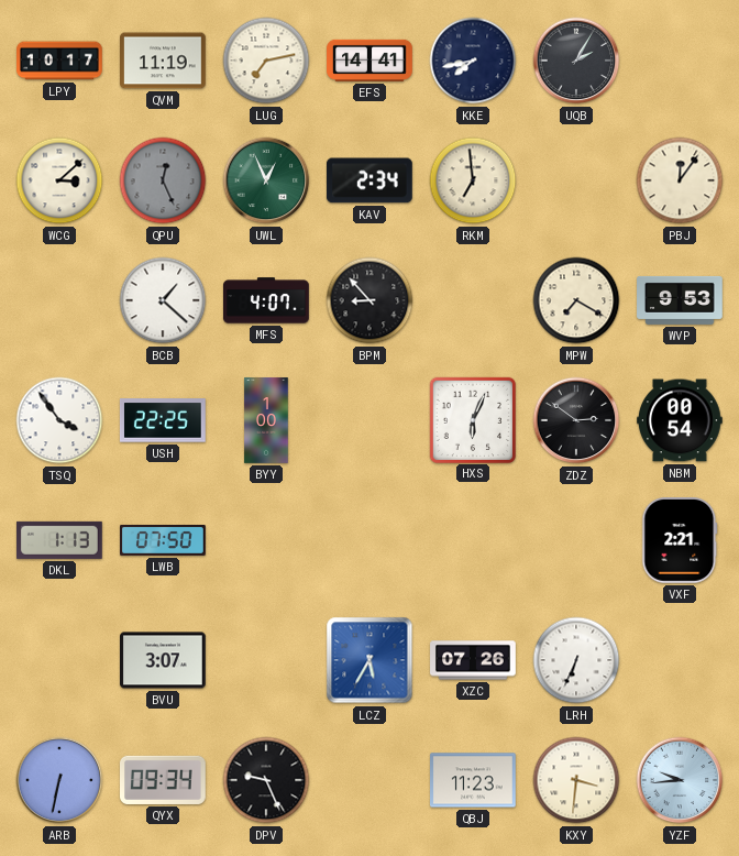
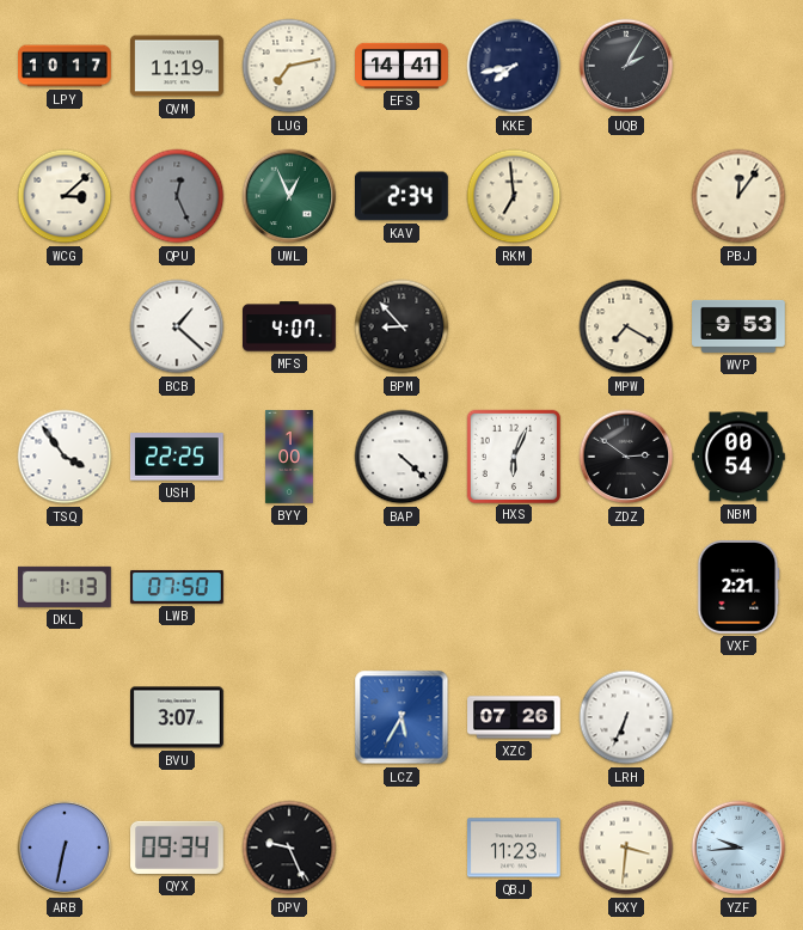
BAP: none -> 4:22 (401, 457)
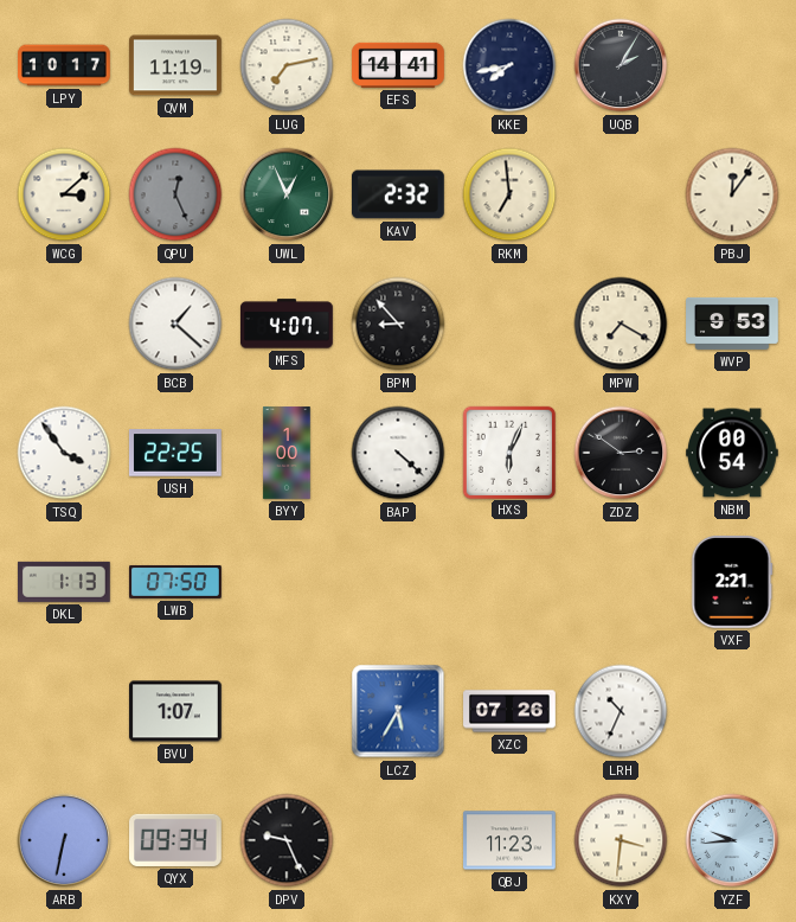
KAV: 2:34 -> 2:32 (398, 194)
BVU: 3:07 -> 1:07 (176, 711)
LRH: 6:34 -> 10:34 (621, 711)
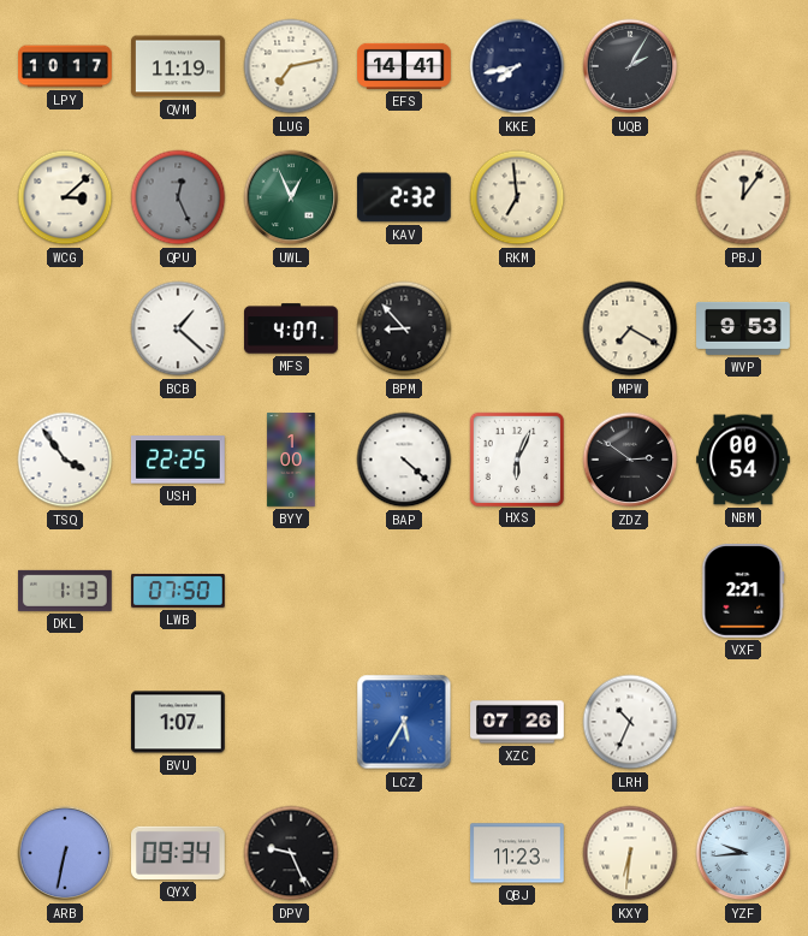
KXY: 3:31 -> 6:31 (630, 853)
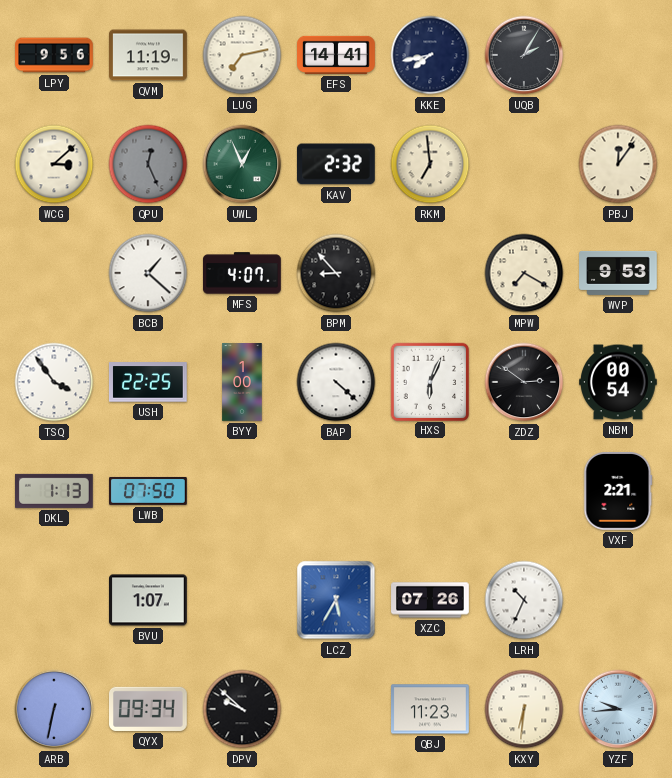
LPY: 10:17 -> 9:56 (54, 55)
DPV: 9:26 -> 9:52 (242, 709)
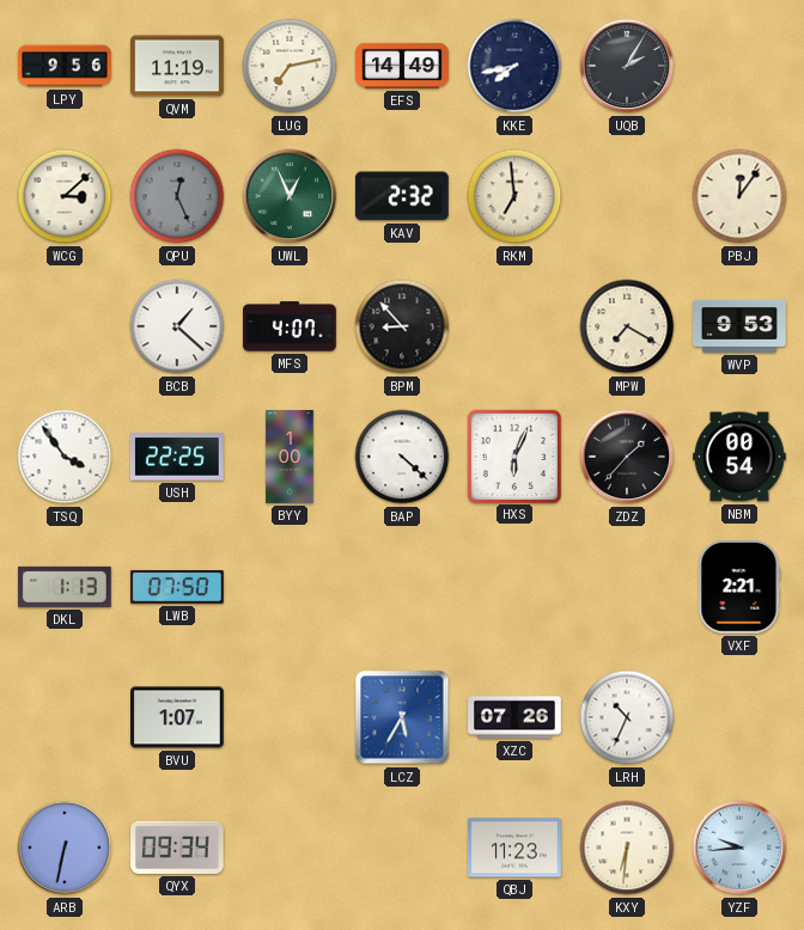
EFS: 14:41 -> 14:49 (402, 66)
ZDZ: 2:51 -> 1:37 (627, 457)
DPV: 9:52 -> none (242, 709)
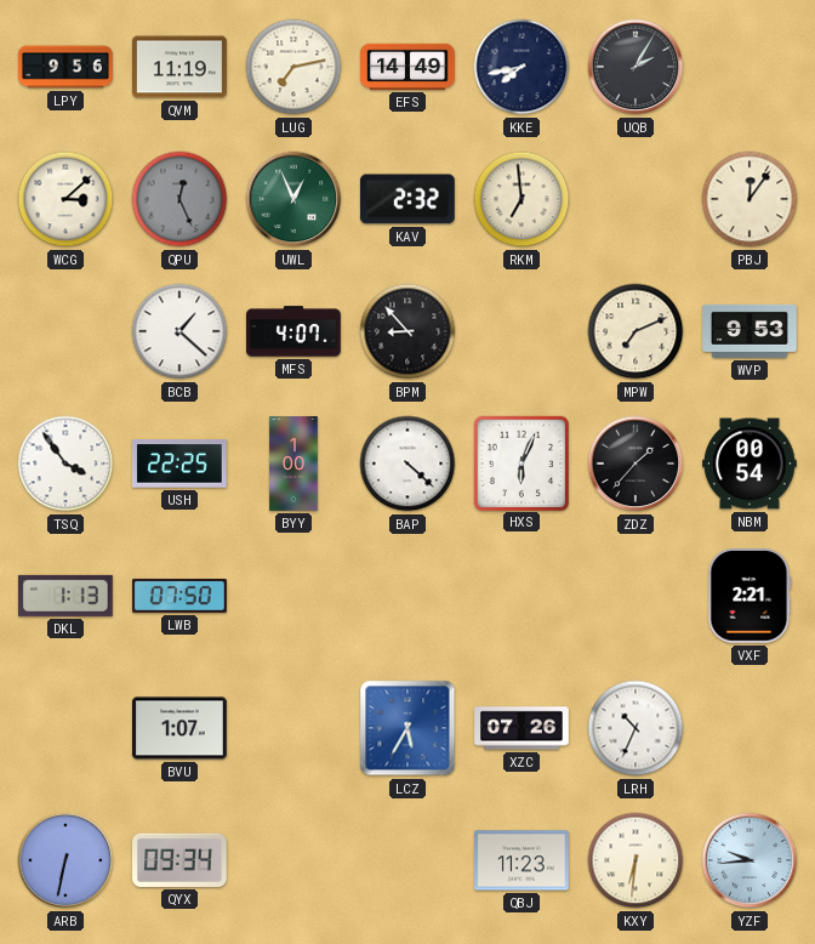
MPW: 7:20 -> 7:11 (636, 331)
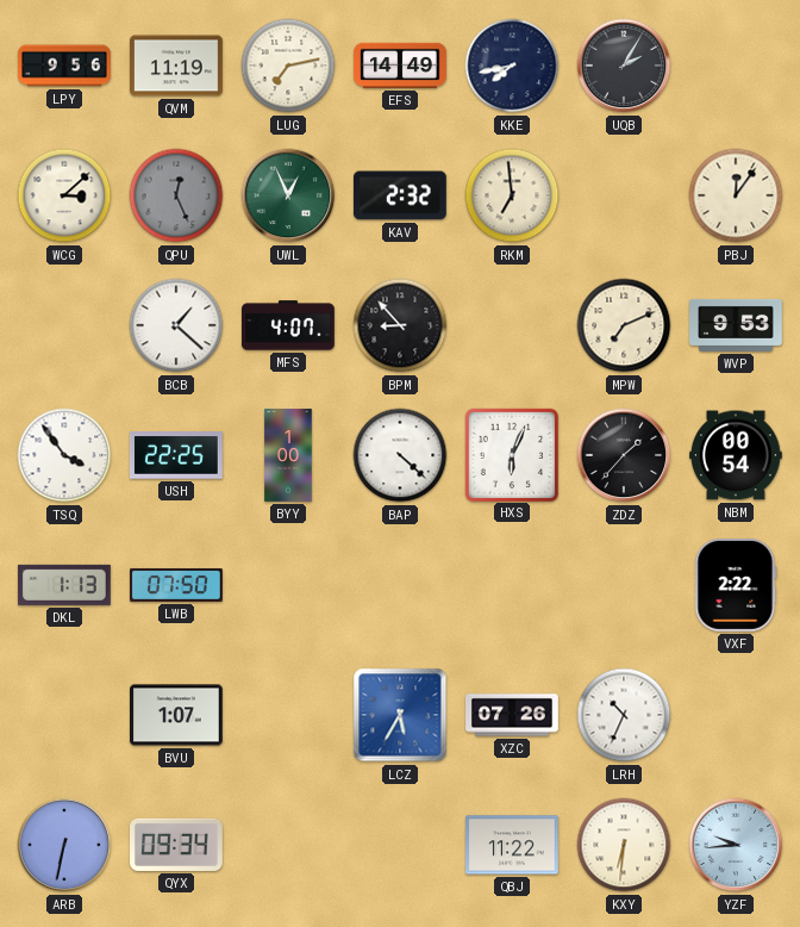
VXF: 2:21 -> 2:22 (736, 586)
QBJ: 11:23 -> 11:22 (513, 845)
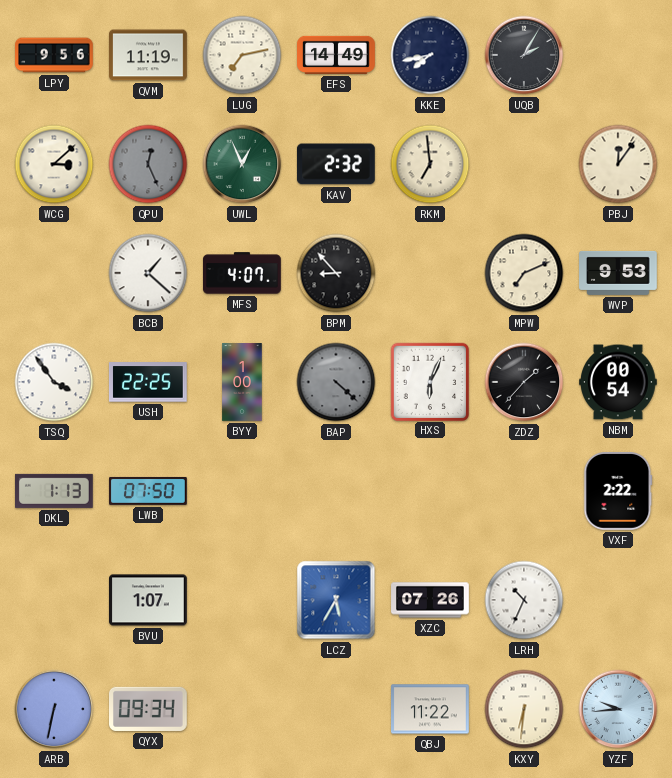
BAP dial: white -> grey (336, 382)
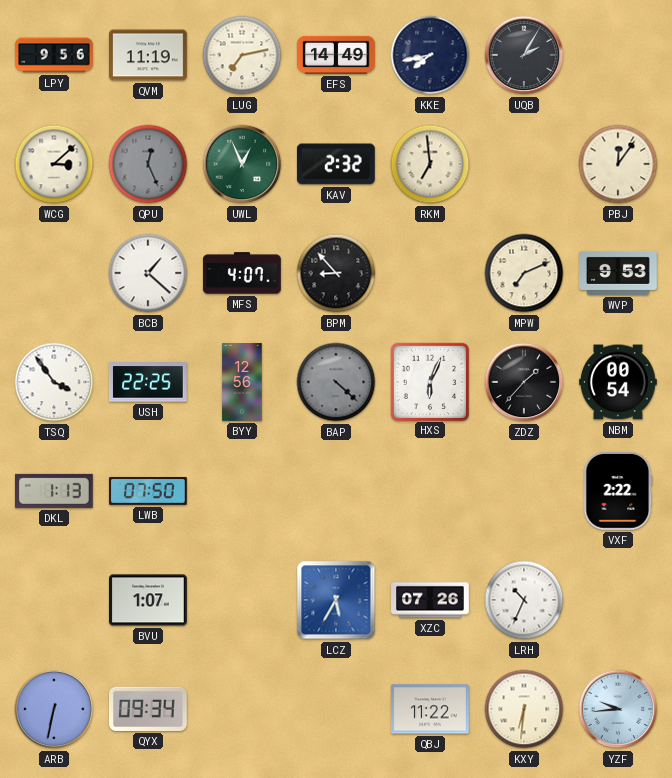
BYY: 1:00 -> 12:56 (242, 382)
